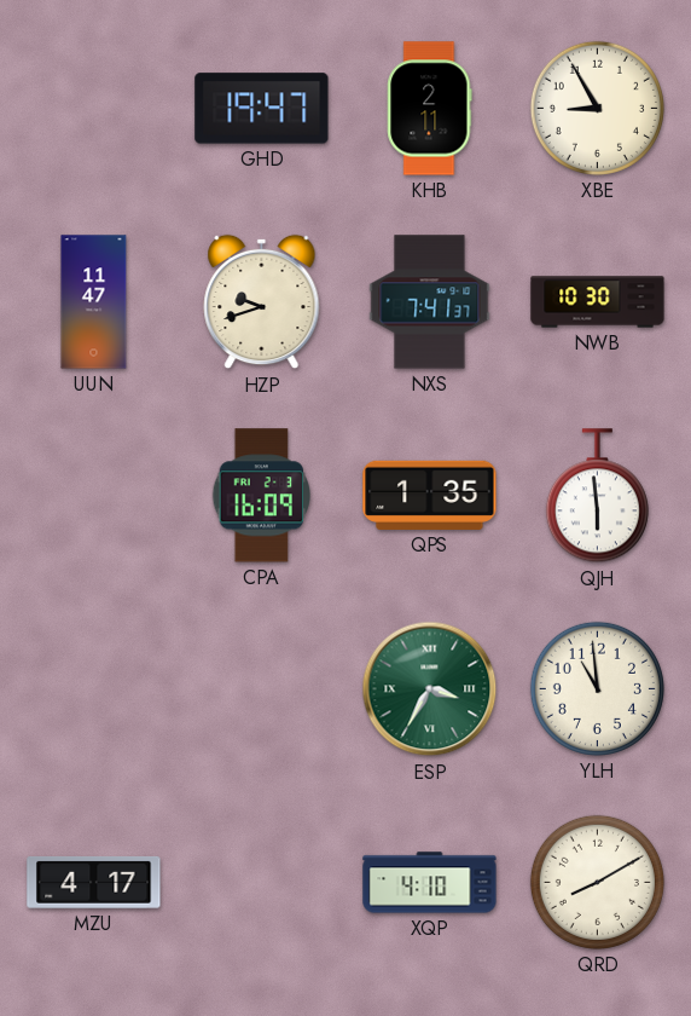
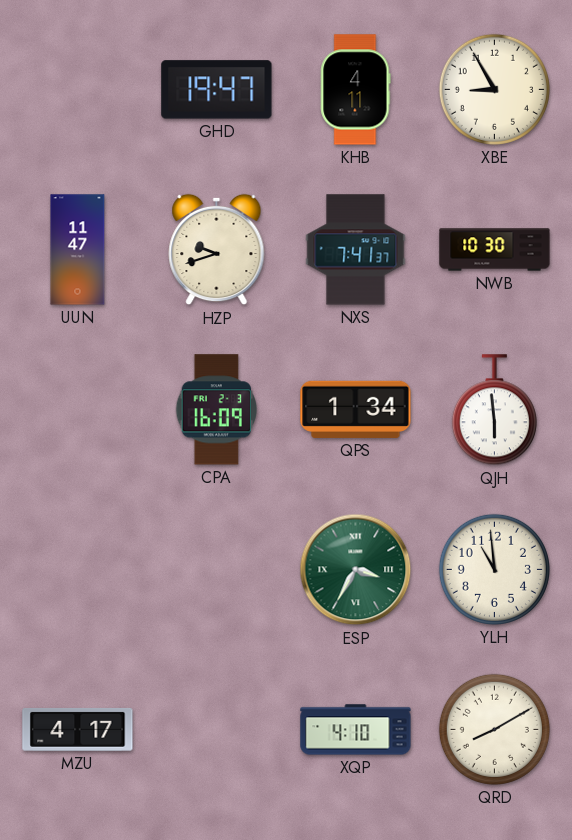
KHB: 2:11 -> 4:11 (356, 90)
QPS: 1:35 -> 1:34 (356, 409)
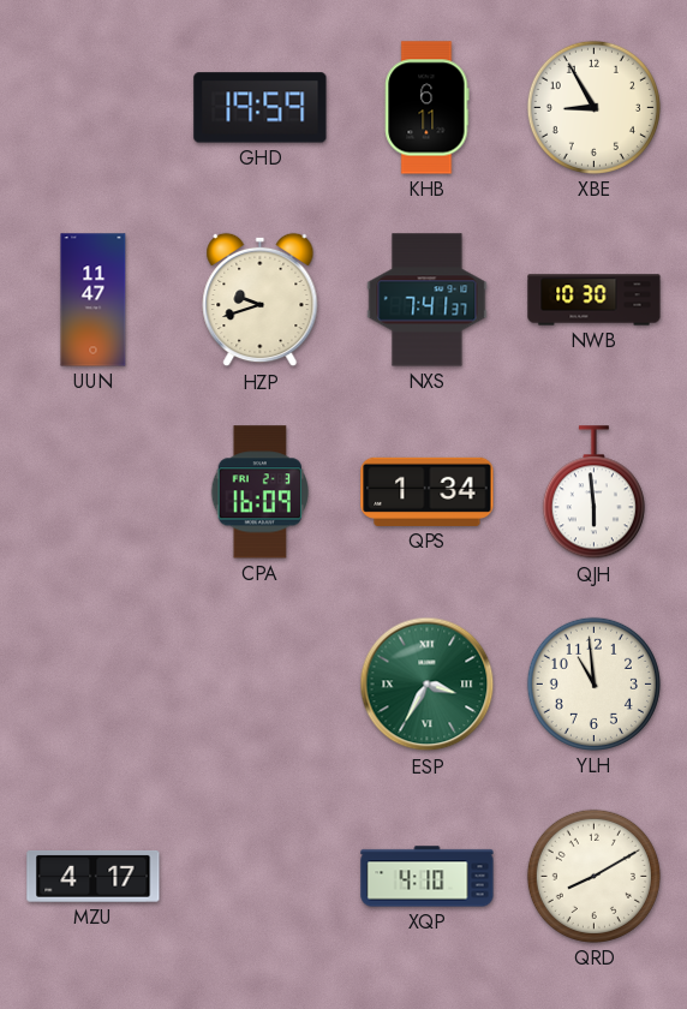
GHD: 19:47 -> 19:59 (261, 108)
KHB: 4:11 -> 6:11 (428, 108)
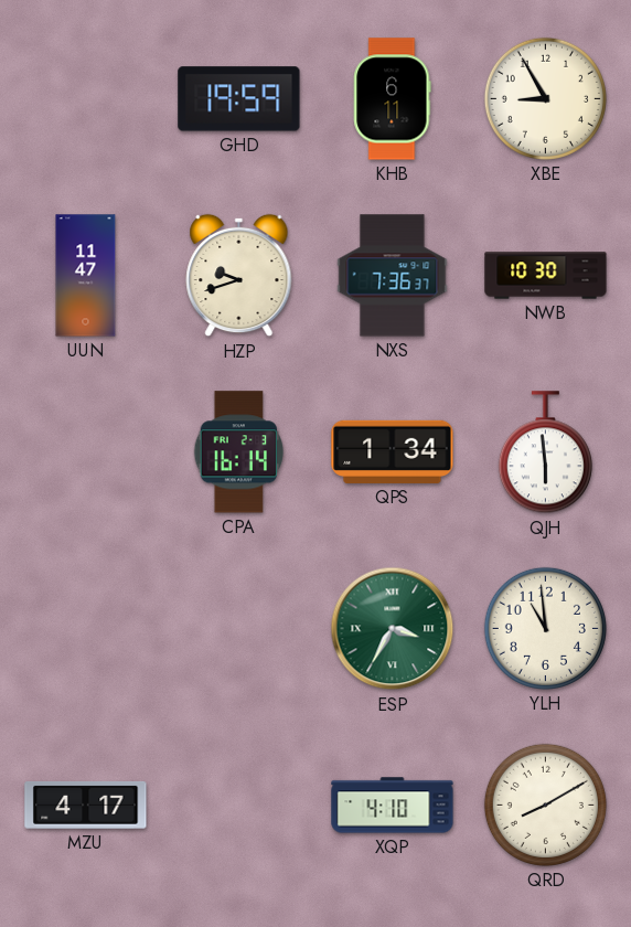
NXS: 7:41 -> 7:36 (393, 276)
CPA: 16:09 -> 16:14 (239, 452)
